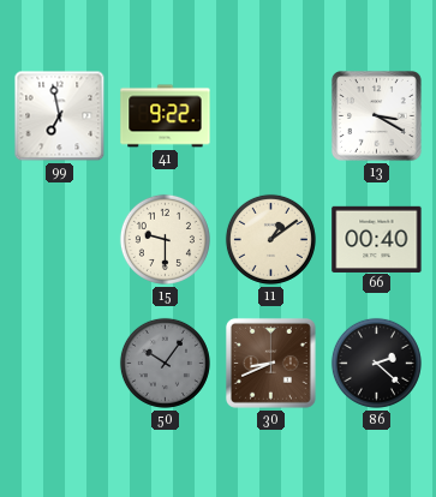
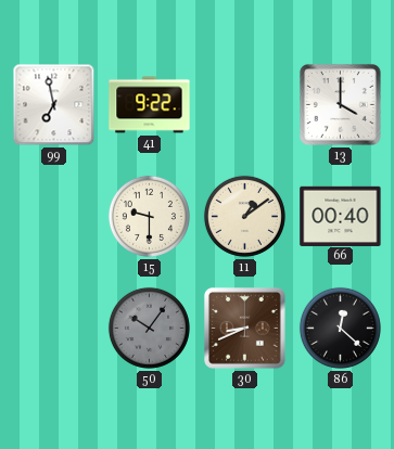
13: 3:20 -> 4:00 (340, 104)
86: 2:22 -> 12:22 (340, 328)
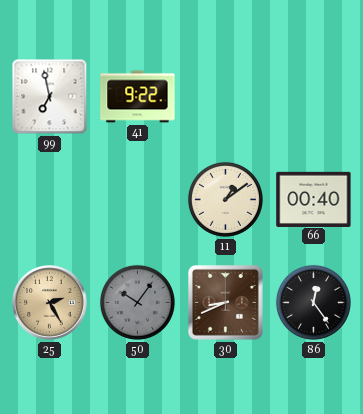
13: 4:00 -> none (340, 104)
15: 9:30 -> none (149, 216)
25: none -> 2:25 (50, 303)
86: 12:22 -> 12:24 (313, 302)
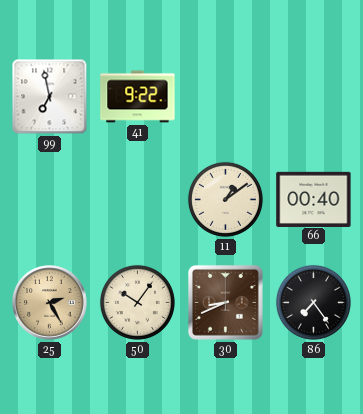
50 dial: grey -> cream (137, 302)
86: 12:24 -> 7:24 (313, 302)
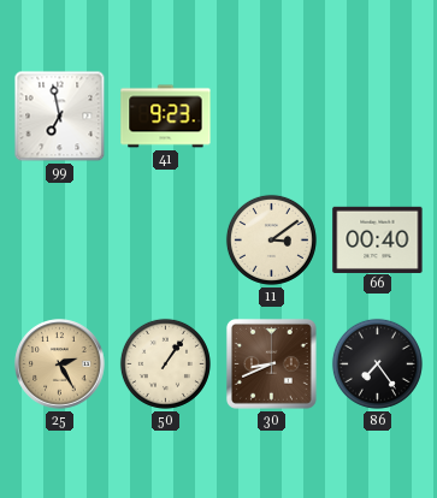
41: 9:22 -> 9:23 (166, 117)
11: 1:09 -> 3:09 (271, 239)
50: 10:06 -> 1:06 (165, 363)
